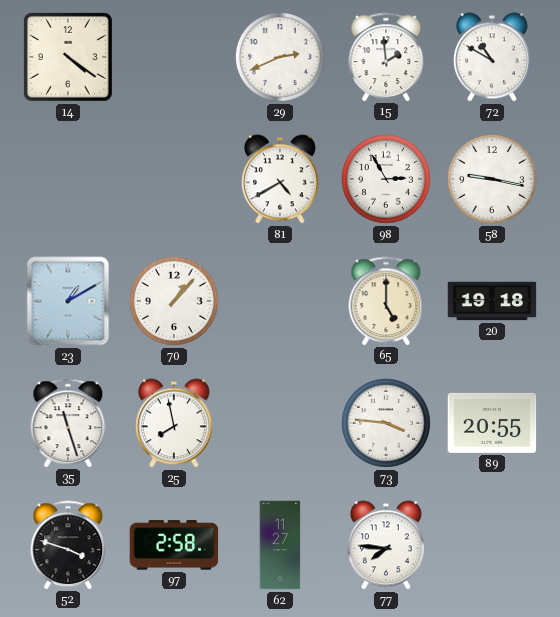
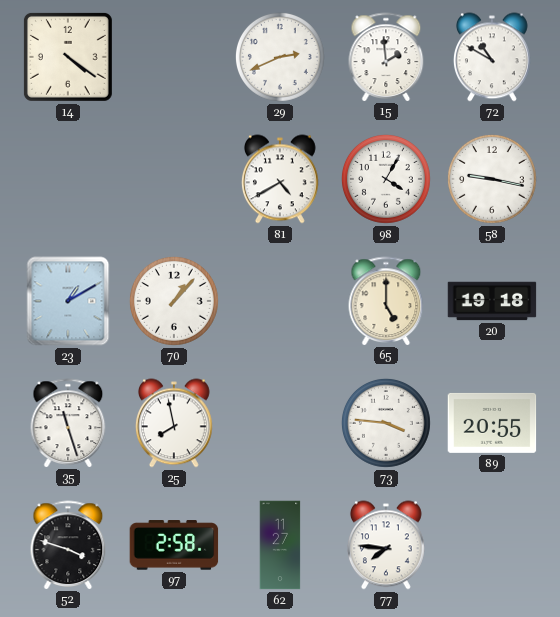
98: 2:55 -> 4:05 (386, 179)
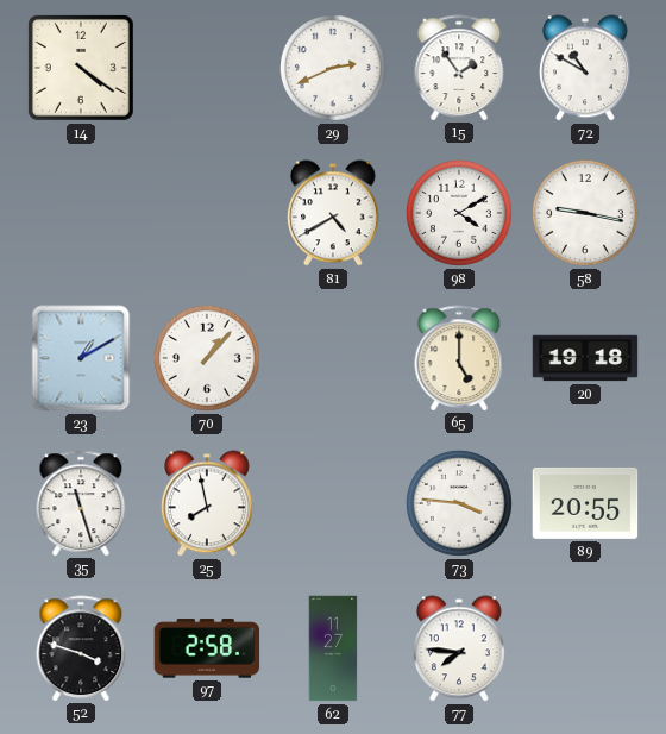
15: 1:59 -> 1:54 (459, 68)
98: 4:05 -> 4:10 (459, 213)
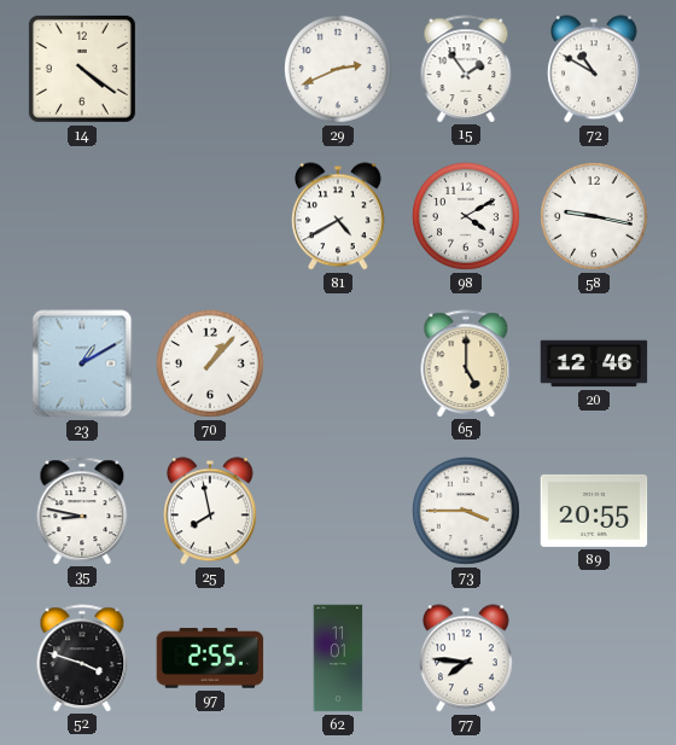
20: 19:18 -> 12:46 (594, 363)
35: 11:27 -> 8:47 (82, 511)
73: 3:46 -> 3:45 (466, 511)
97: 2:58 -> 2:55 (210, 658)
62: 11:27 -> 11:01 (338, 658)
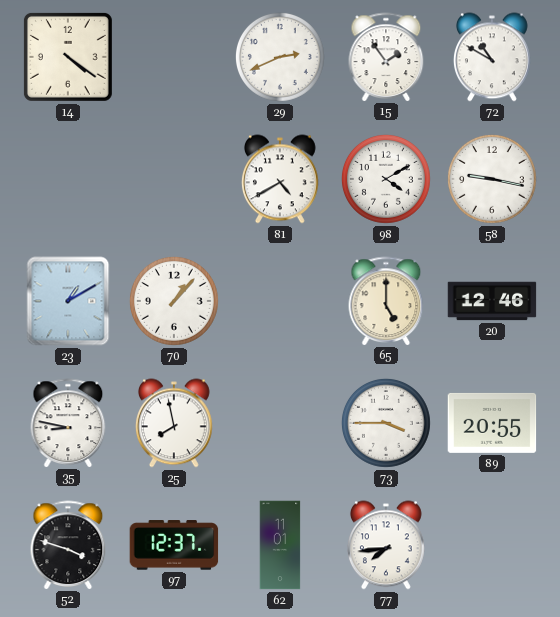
97: 2:55 -> 12:37 (174, 545)
77: 7:46 -> 7:44 (386, 545)
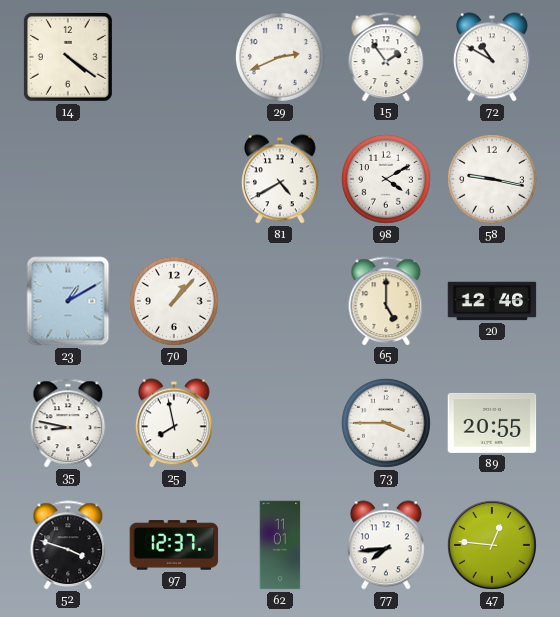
47: none -> 12:46 (492, 545)
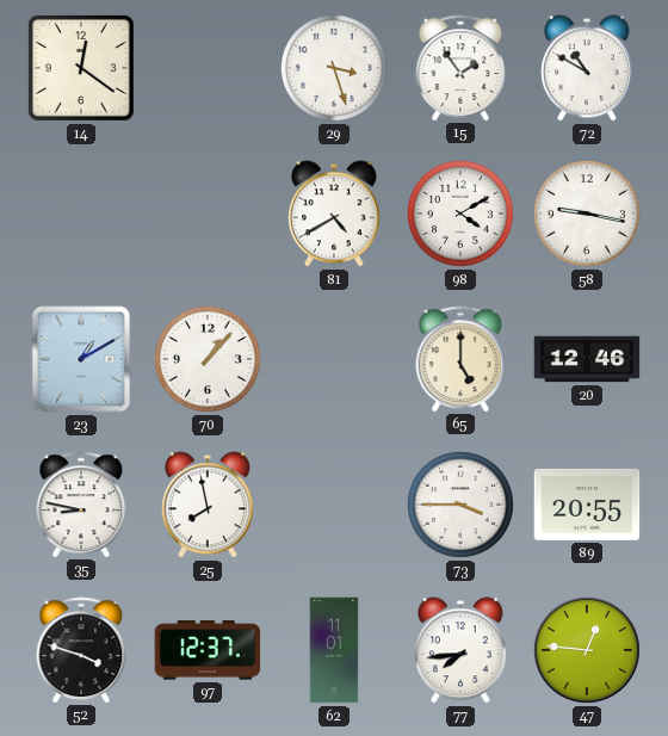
14: 4:21 -> 12:21 (81, 68)
29: 2:41 -> 3:27 (334, 68)
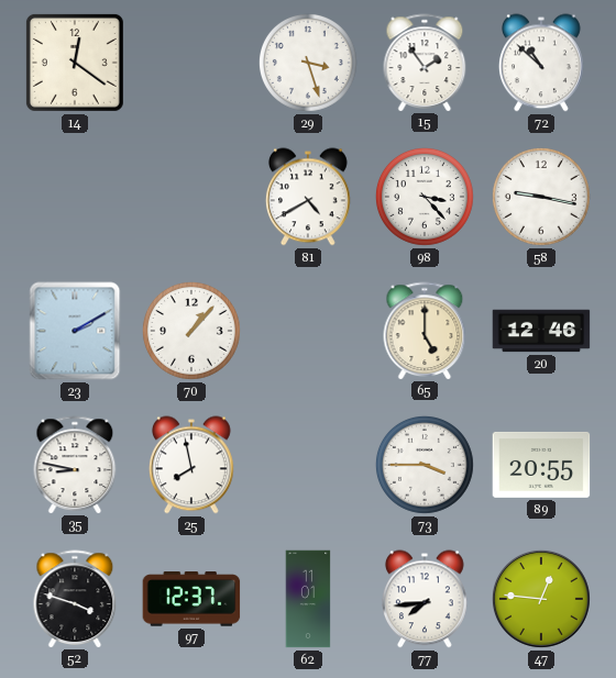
72: 10:50 -> 10:52 (541, 63)
98: 4:10 -> 3:23 (425, 197)
23: 1:10 -> 2:10 (75, 331)
